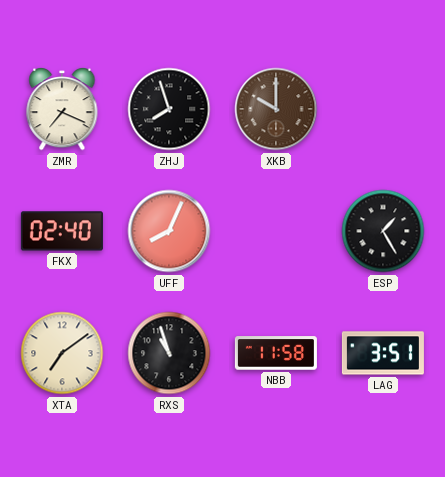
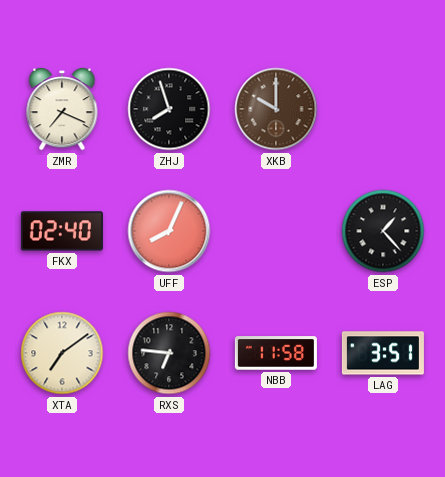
ESP: 1:25 -> 1:23 (383, 231)
RXS: 10:57 -> 6:46 (169, 353)
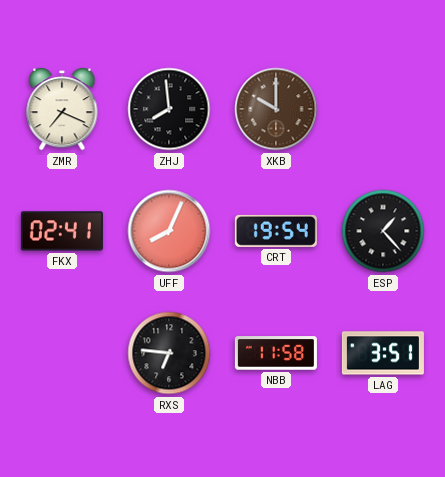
ZHJ: 7:57 -> 7:59 (169, 109)
FKX: 02:40 -> 02:41 (62, 231)
CRT: none -> 19:54 (276, 231)
XTA: 7:09 -> none (62, 353)
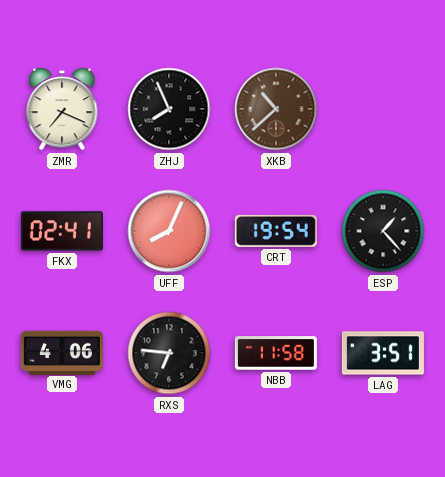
ZHJ: 7:59 -> 7:56 (169, 109)
XKB: 10:00 -> 10:38 (276, 109)
VMG: none -> 4:06 (62, 352)
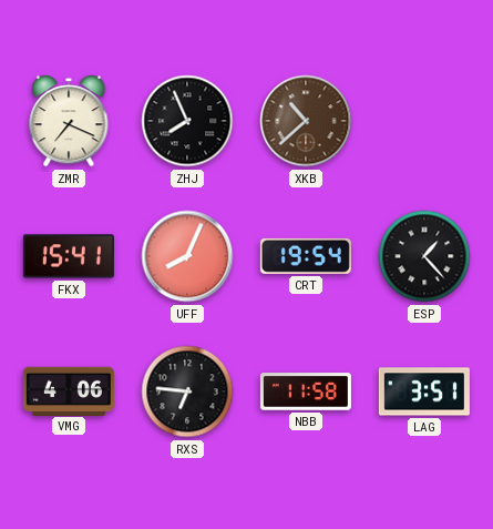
FKX: 02:41 -> 15:41 (69, 256)
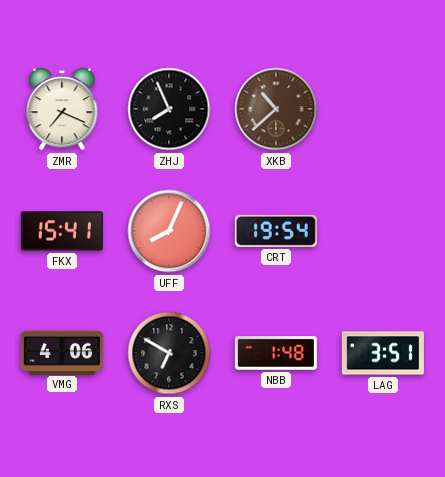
ESP: 1:23 -> none (424, 256)
RXS: 6:46 -> 6:50 (169, 353)
NBB: 11:58 -> 1:48 (276, 353)
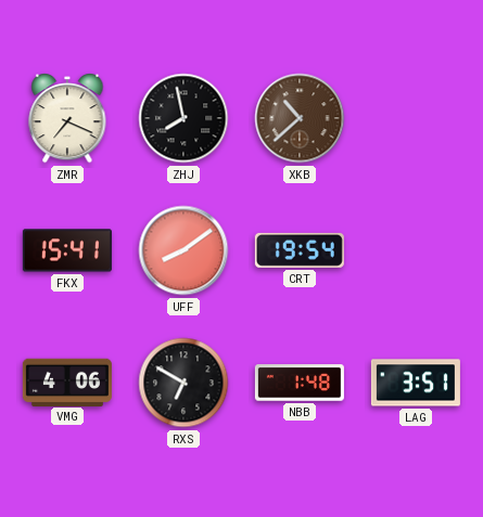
ZHJ: 7:56 -> 7:58 (183, 118)
UFF: 8:04 -> 8:09 (183, 250)
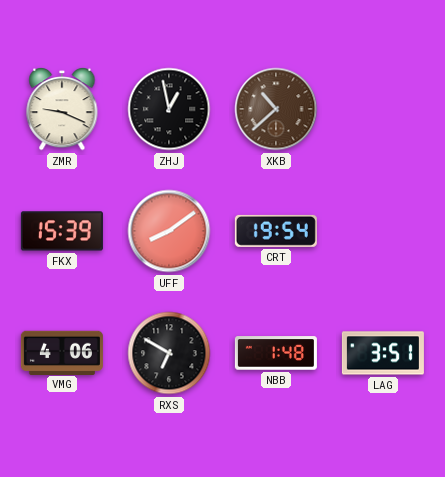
ZMR: 7:19 -> 9:19 (62, 110)
ZHJ: 7:58 -> 12:58 (169, 109)
FKX: 15:41 -> 15:39 (62, 231)
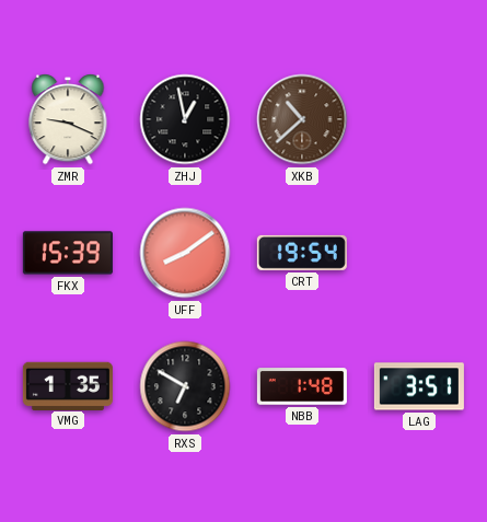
VMG: 4:06 -> 1:35 (68, 385)
